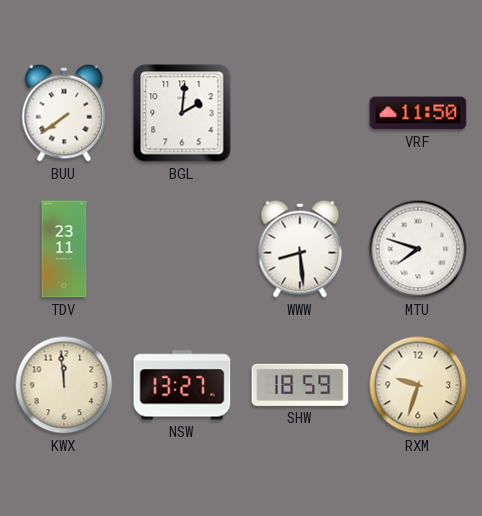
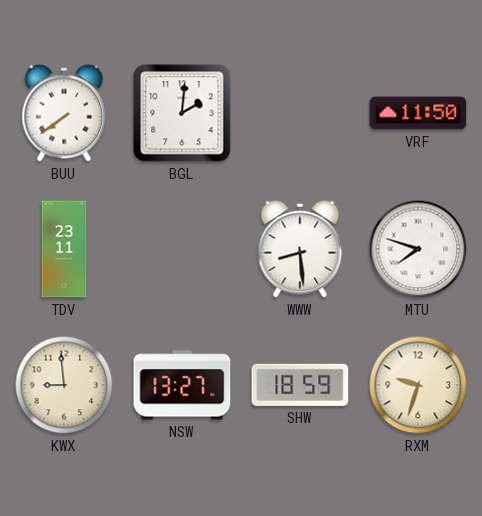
KWX: 11:59 -> 8:59 (64, 385)
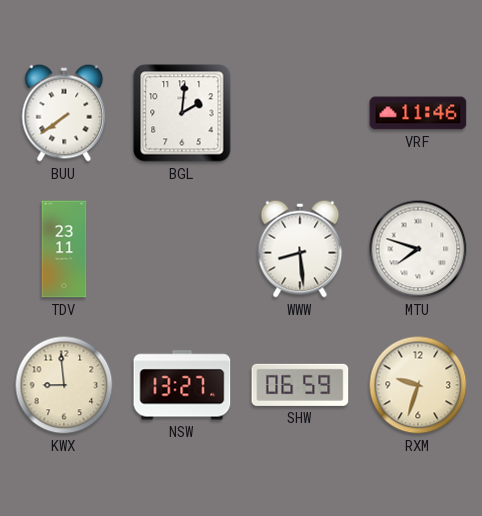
VRF: 11:50 -> 11:46 (418, 113)
SHW: 18:59 -> 06:59 (300, 385)
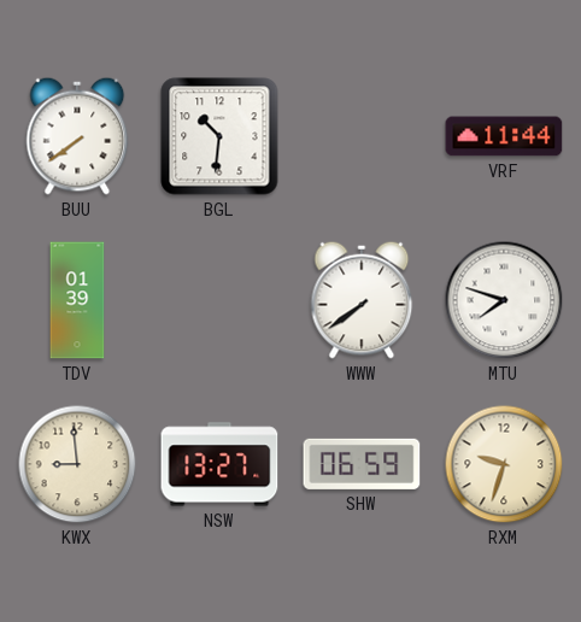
BGL: 2:01 -> 10:31 (219, 136)
VRF: 11:46 -> 11:44 (504, 136)
TDV: 23:11 -> 01:39 (77, 300)
WWW: 8:29 -> 7:39 (362, 300)
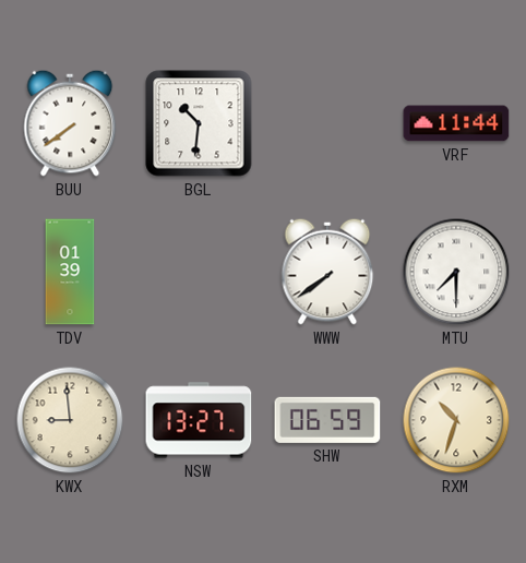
MTU: 7:48 -> 7:30 (456, 272)
RXM: 9:33 -> 10:33 (456, 420)
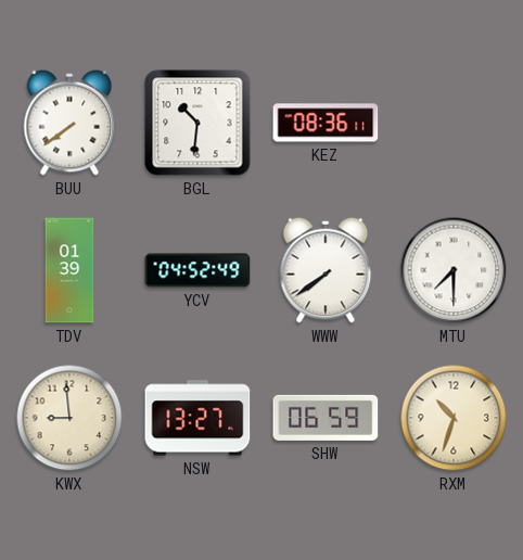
KEZ: none -> 08:36 (326, 123)
VRF: 11:44 -> none (456, 123)
YCV: none -> 04:52 (197, 270)
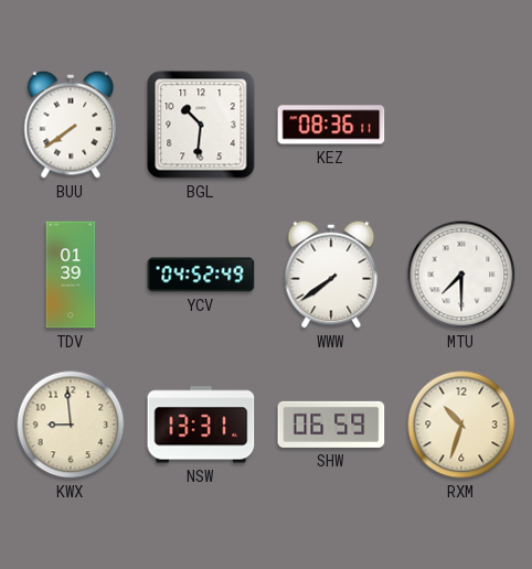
NSW: 13:27 -> 13:31 (201, 425)
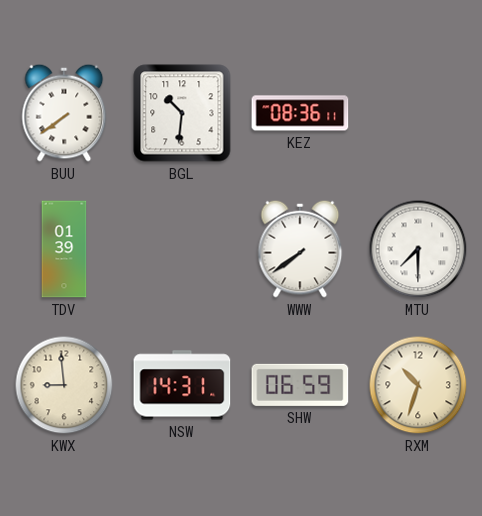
YCV: 04:52 -> none (201, 275)
NSW: 13:31 -> 14:31 (182, 385)
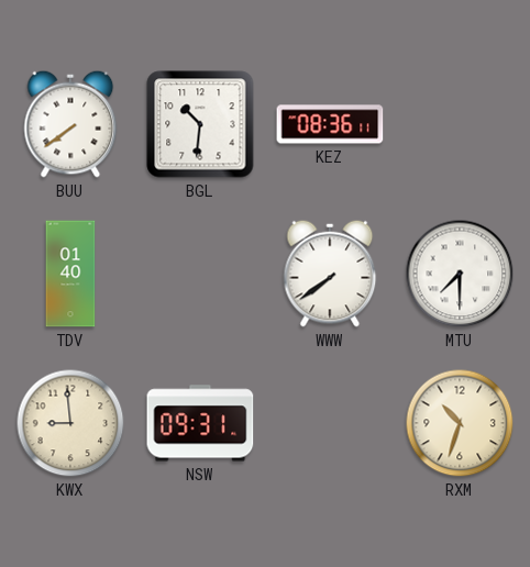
TDV: 01:39 -> 01:40 (70, 274)
NSW: 14:31 -> 09:31 (200, 423)
SHW: 06:59 -> none (300, 385)
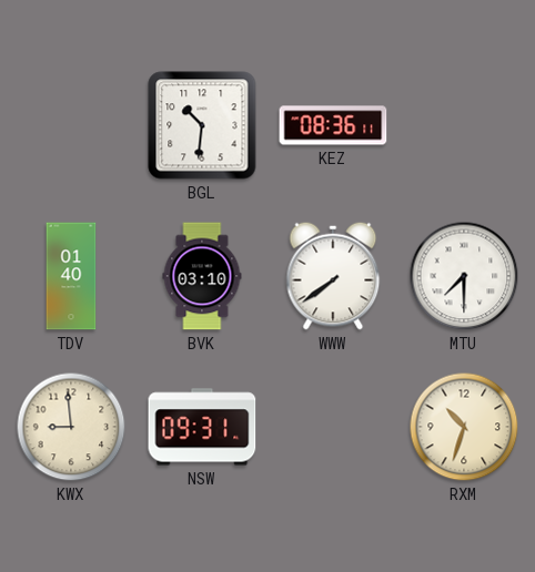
BUU: 7:39 -> none (70, 124)
BVK: none -> 03:10 (202, 276)
